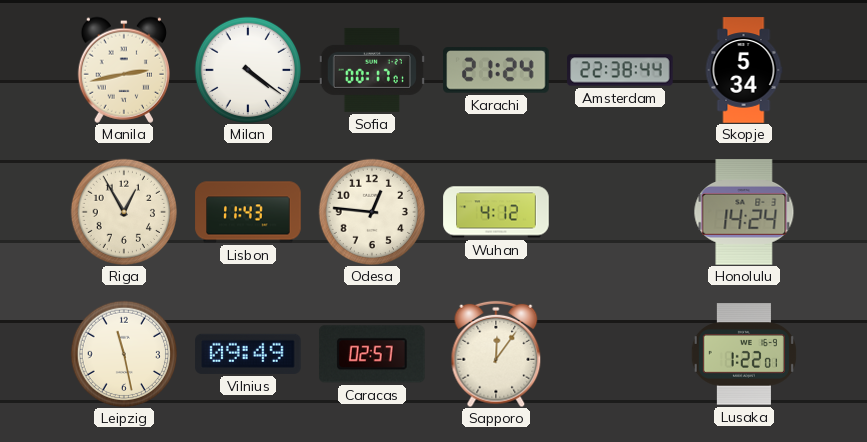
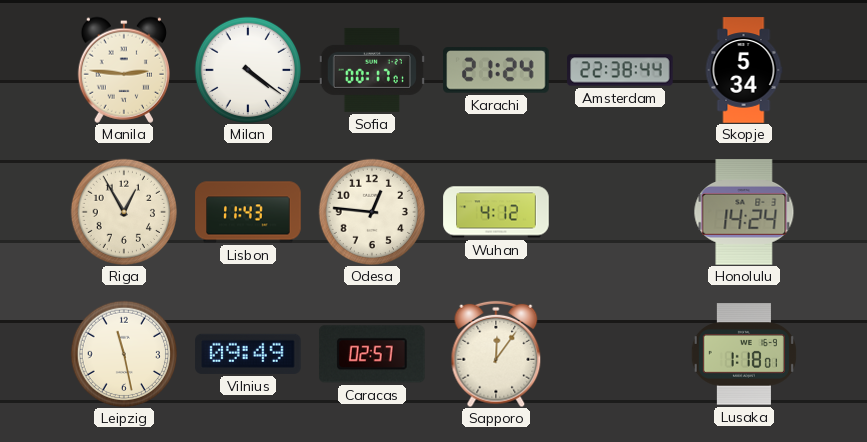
Manila: 2:43 -> 2:46 (123, 70)
Lusaka: 1:22 -> 1:18 (744, 354)
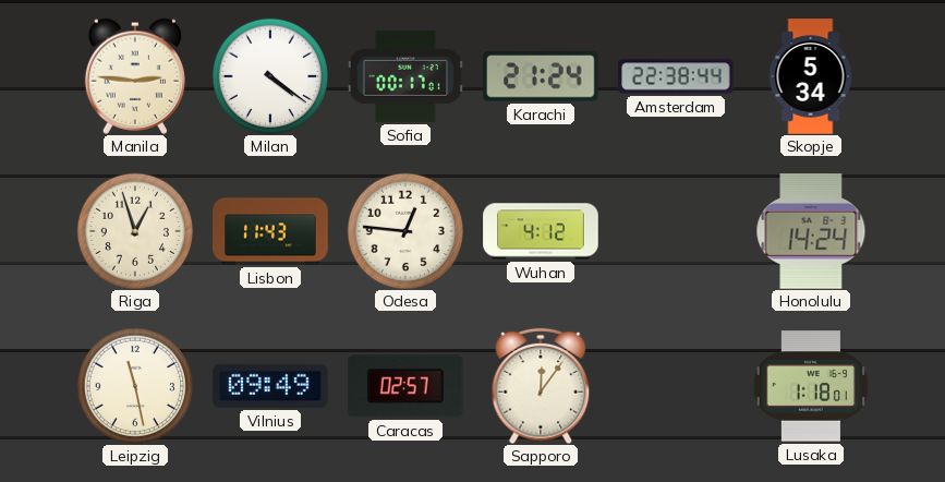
Riga: 12:55 -> 12:57 (134, 230)
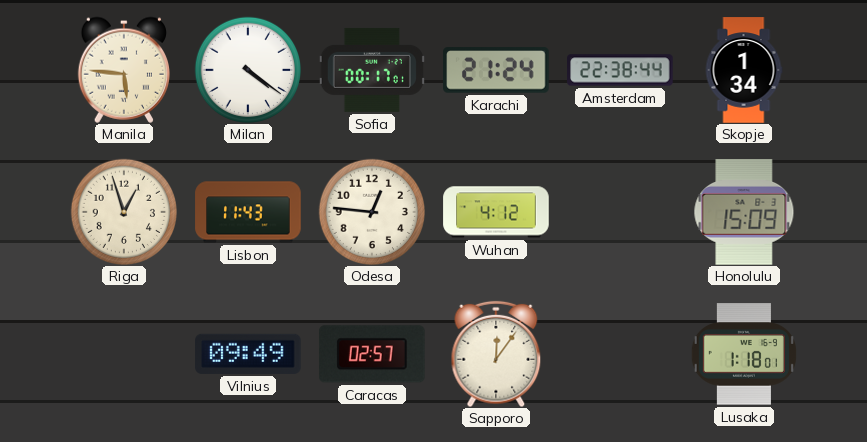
Manila: 2:46 -> 5:46 (123, 70)
Skopje: 5:34 -> 1:34 (744, 70)
Honolulu: 14:24 -> 15:09 (744, 212)
Leipzig: 11:28 -> none (134, 385)
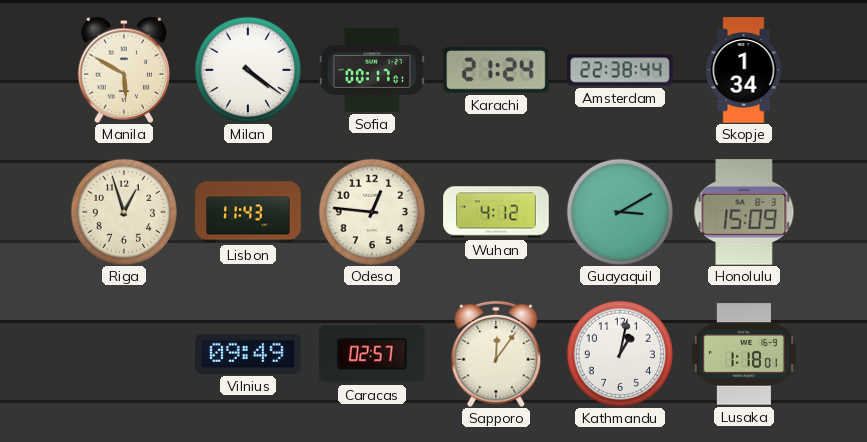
Manila: 5:46 -> 5:50 (123, 70)
Guayaquil: none -> 3:10 (619, 211)
Kathmandu: none -> 1:02 (619, 353)
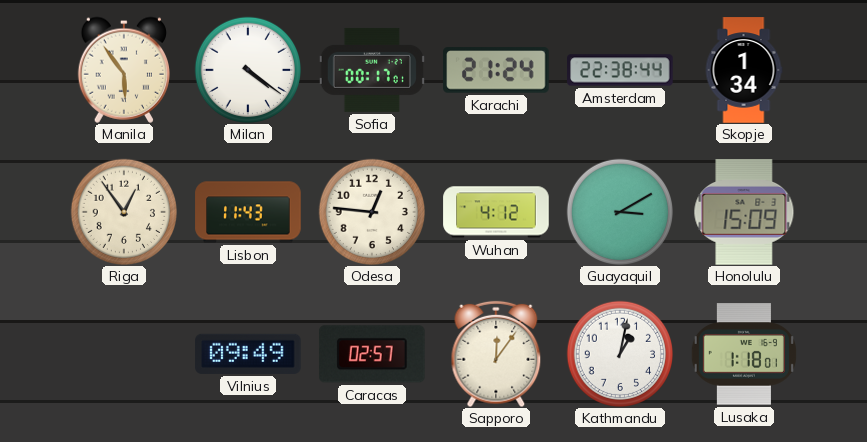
Manila: 5:50 -> 5:54 (123, 70)
Riga: 12:57 -> 12:54 (123, 211)
